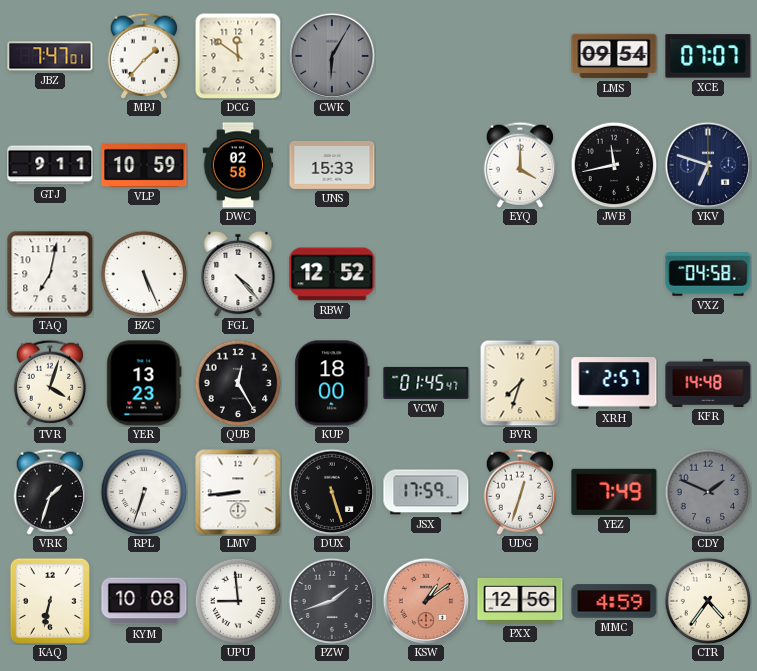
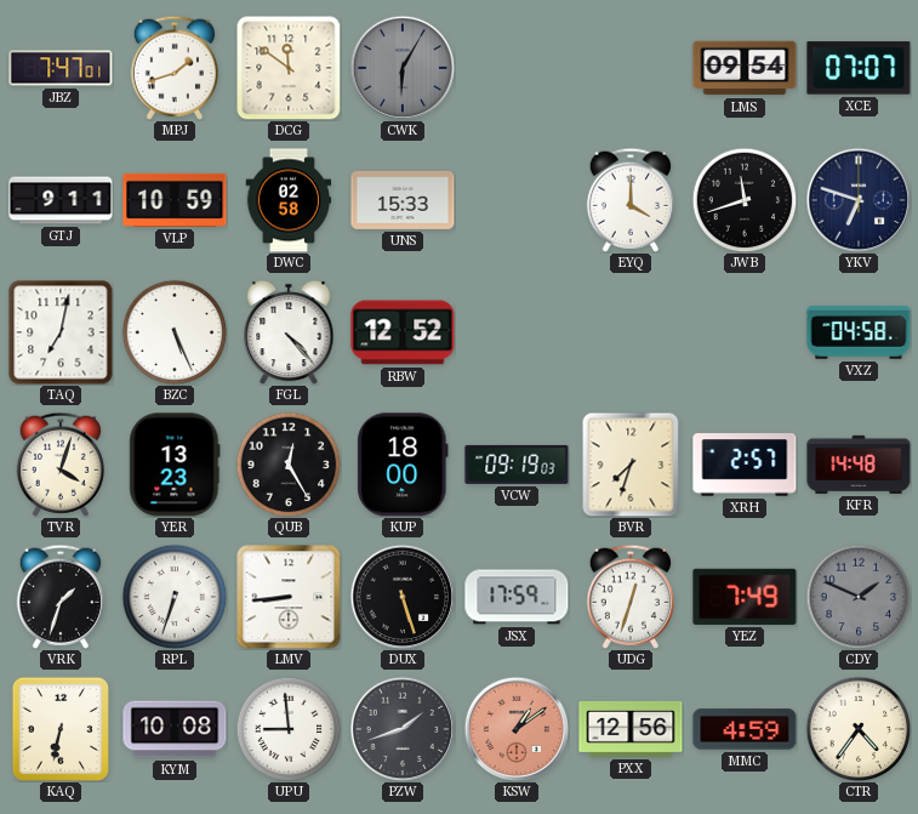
MPJ: 1:37 -> 1:42 (173, 68)
JWB: 11:43 -> 11:42 (745, 200)
VCW: 01:45 -> 09:19 (517, 465)
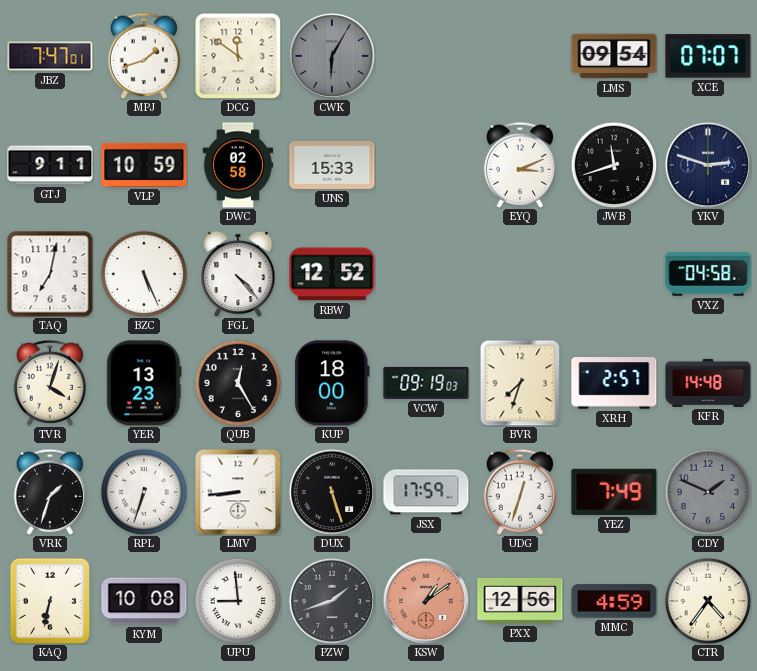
EYQ: 4:00 -> 3:11 (519, 165)
YKV: 6:48 -> 2:48 (708, 165)
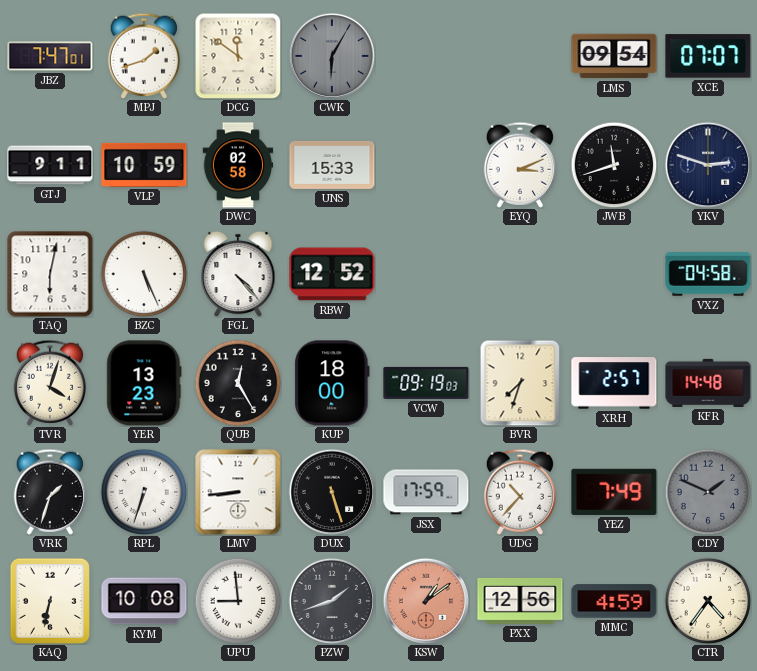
TAQ: 7:02 -> 6:02 (50, 274)
UDG: 12:33 -> 10:37 (519, 492)
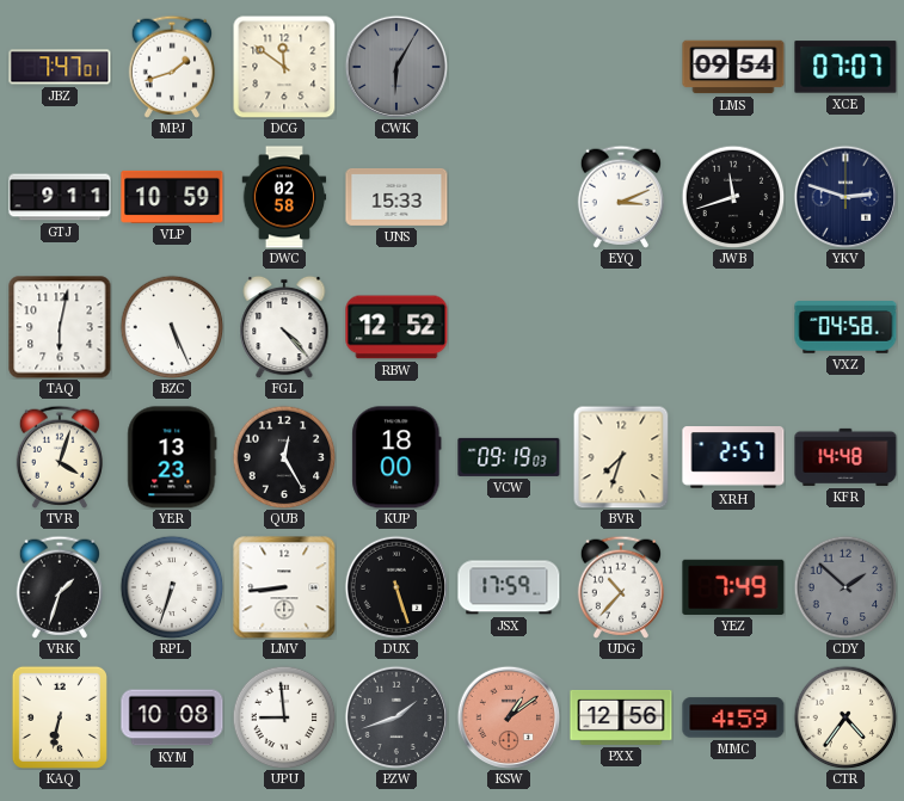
CDY: 1:49 -> 1:52 (845, 587)
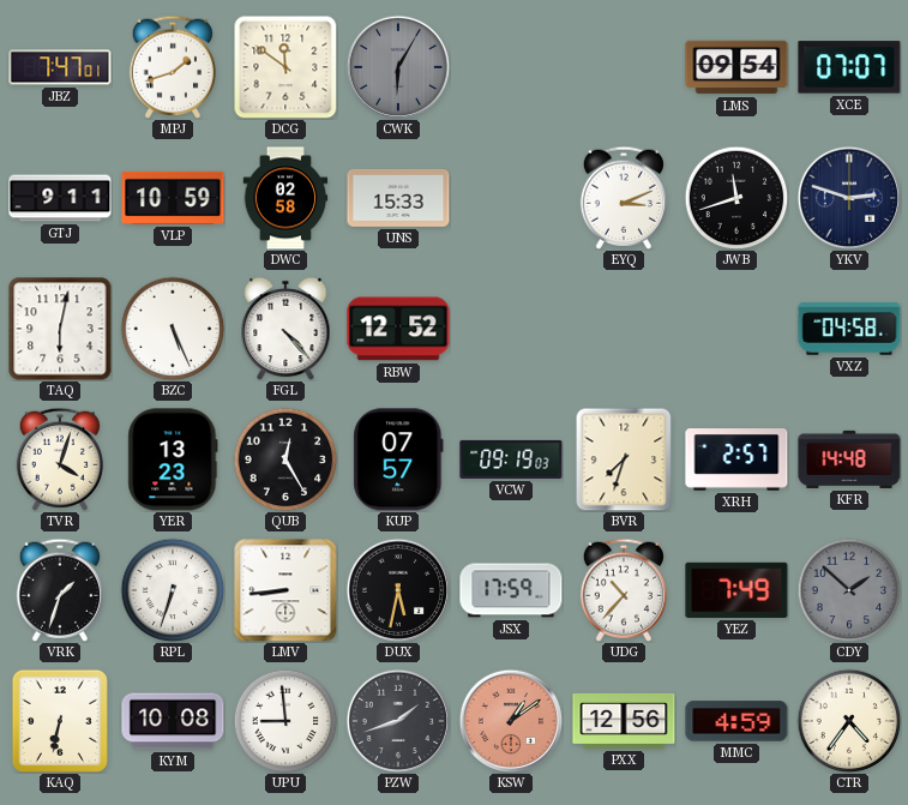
KUP: 18:00 -> 07:57 (398, 459)
DUX: 5:27 -> 5:32 (398, 590)
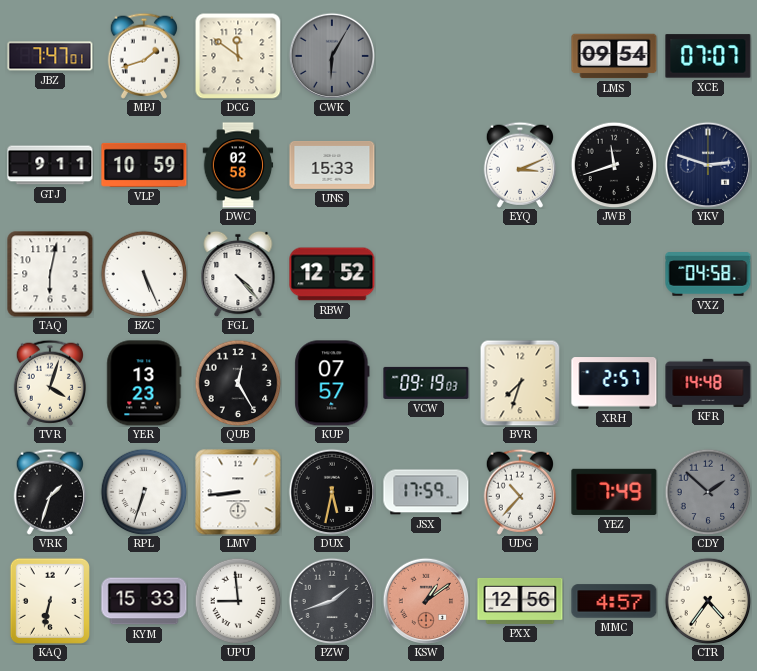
KYM: 10:08 -> 15:33 (144, 601)
MMC: 4:59 -> 4:57 (614, 601)
